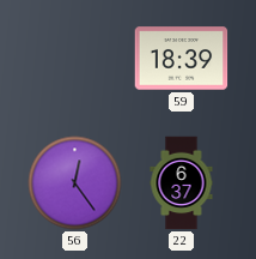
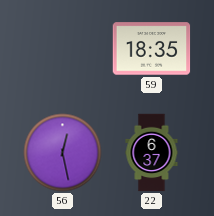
59: 18:39 -> 18:35 (152, 49)
56: 12:24 -> 12:28 (63, 153)
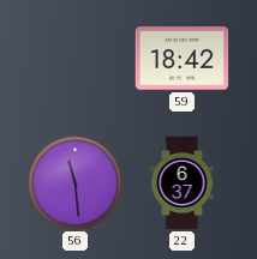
59: 18:35 -> 18:42 (183, 59)
56: 12:28 -> 11:29 (76, 183)
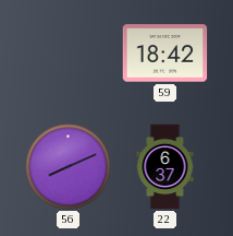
56: 11:29 -> 8:11 (69, 167)
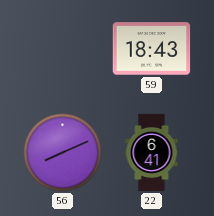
59: 18:42 -> 18:43 (152, 49)
22: 6:37 -> 6:41 (152, 153)
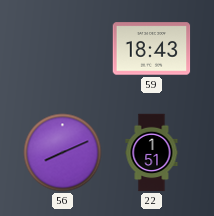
22: 6:41 -> 1:51 (152, 153)
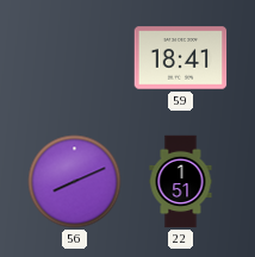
59: 18:43 -> 18:41 (181, 58)
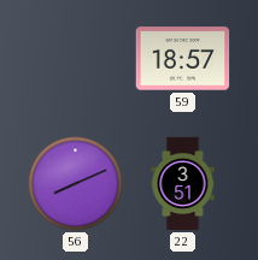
59: 18:41 -> 18:57 (183, 59)
22: 1:51 -> 3:51 (183, 184)
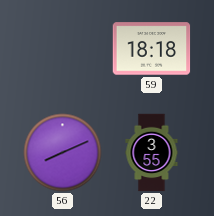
59: 18:57 -> 18:18 (152, 49)
22: 3:51 -> 3:55 (152, 153)
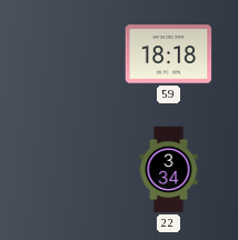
56: 8:11 -> none (63, 153)
22: 3:55 -> 3:34 (169, 170)
